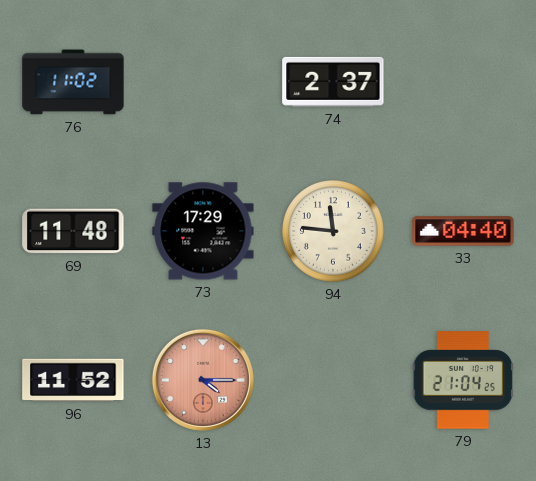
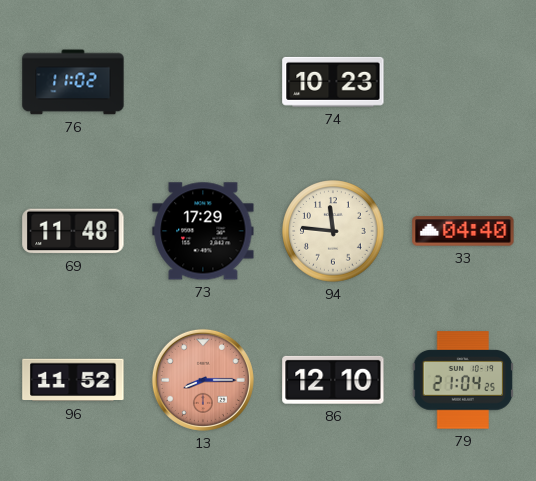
74: 2:37 -> 10:23 (333, 82)
13: 4:15 -> 8:15 (203, 380)
86: none -> 12:10 (333, 380)
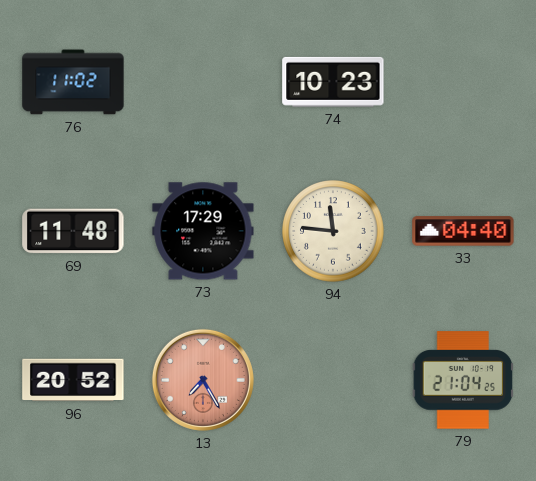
96: 11:52 -> 20:52 (73, 380)
13: 8:15 -> 7:25 (203, 380)
86: 12:10 -> none (333, 380)
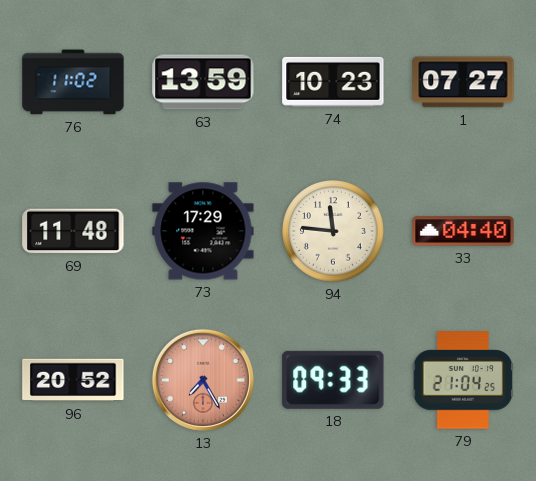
63: none -> 13:59 (203, 82)
1: none -> 07:27 (463, 82)
18: none -> 09:33 (333, 380)
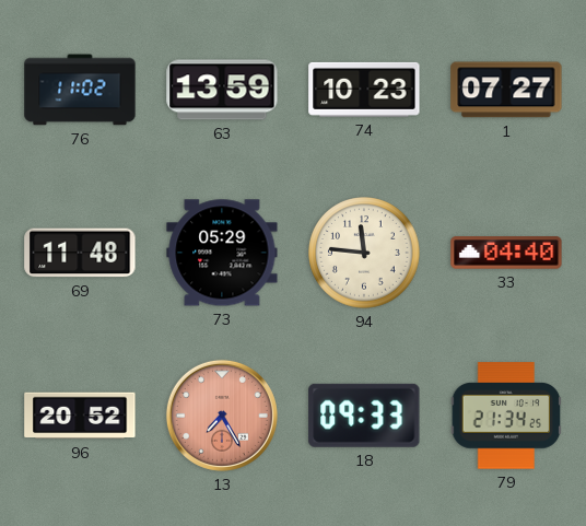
73: 17:29 -> 05:29 (222, 253)
79: 21:04 -> 21:34 (506, 416)
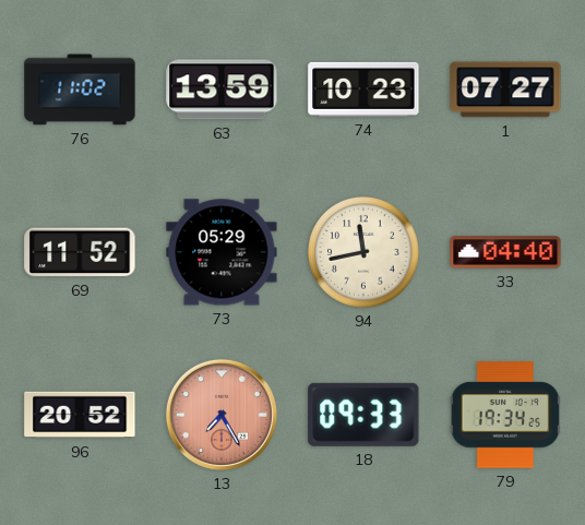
69: 11:48 -> 11:52 (80, 252)
94: 11:46 -> 11:43 (363, 252)
79: 21:34 -> 19:34 (505, 415)
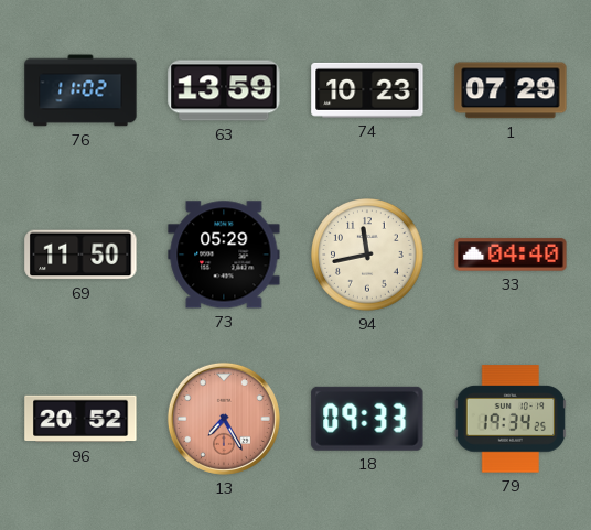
1: 07:27 -> 07:29 (511, 90)
69: 11:52 -> 11:50 (80, 255)
